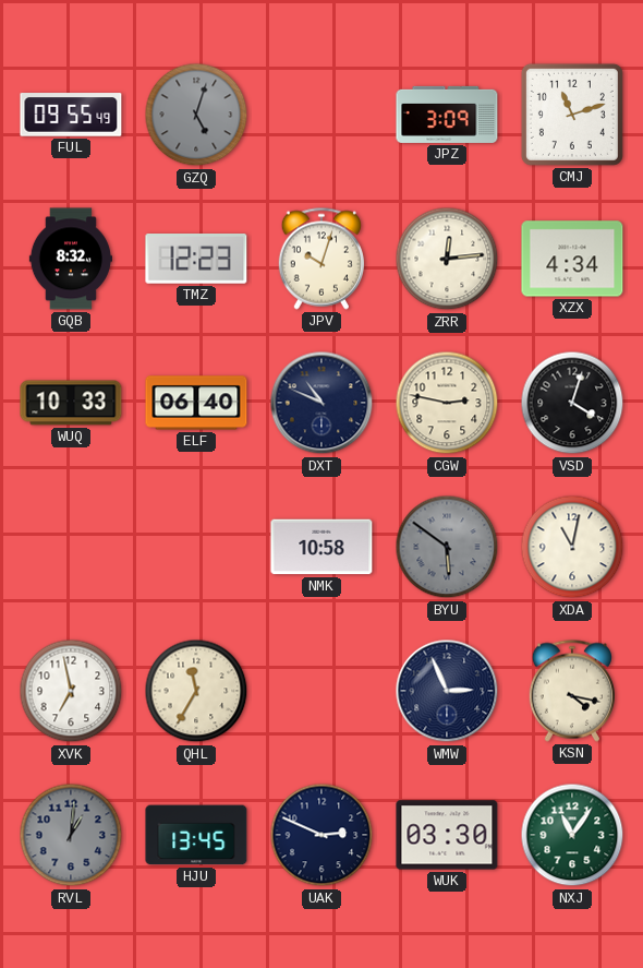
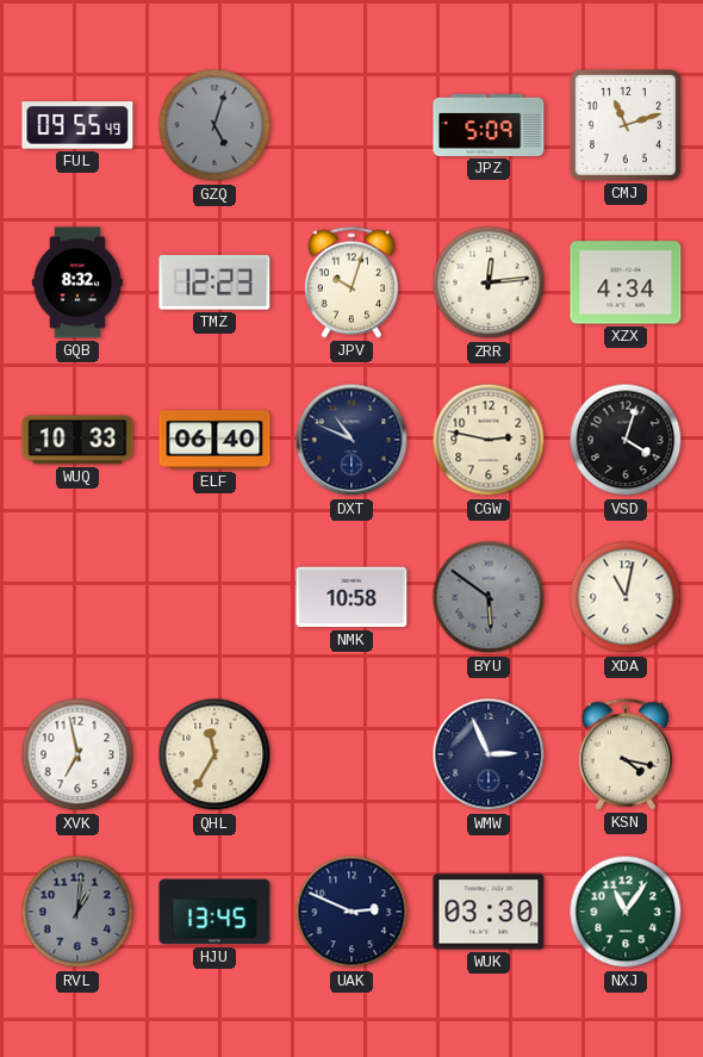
JPZ: 3:09 -> 5:09 (489, 125)
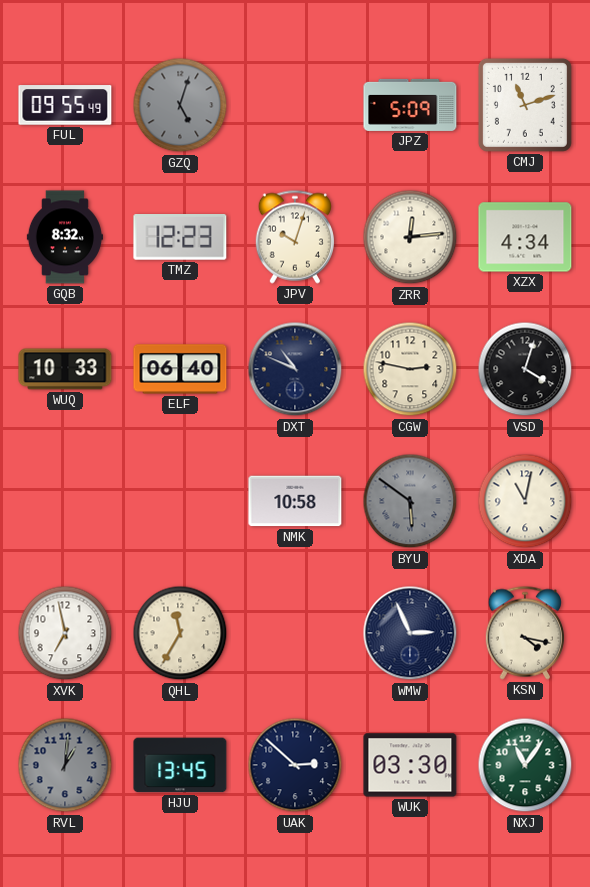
UAK: 2:49 -> 2:52 (295, 765)
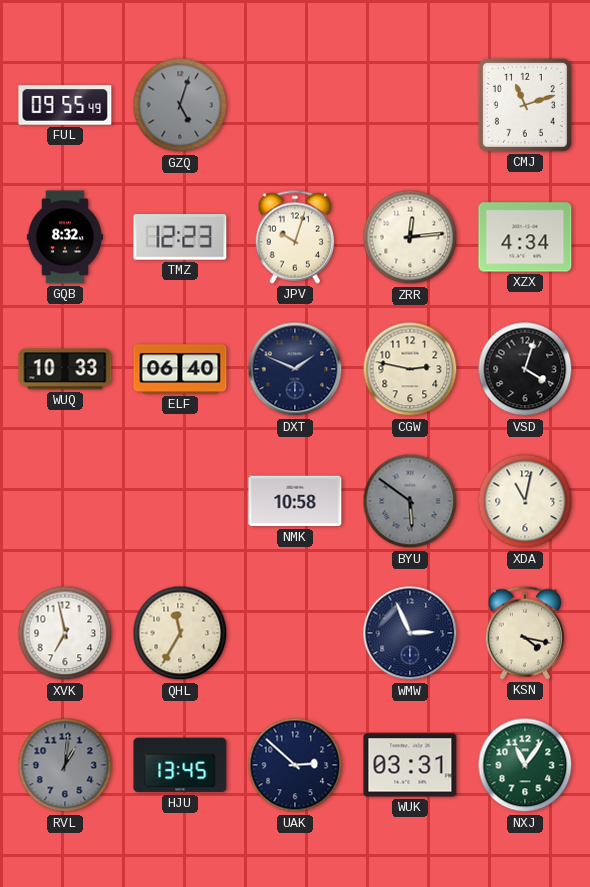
JPZ: 5:09 -> none (410, 105)
DXT: 10:49 -> 1:49 (295, 369)
WUK: 03:30 -> 03:31 (410, 765)
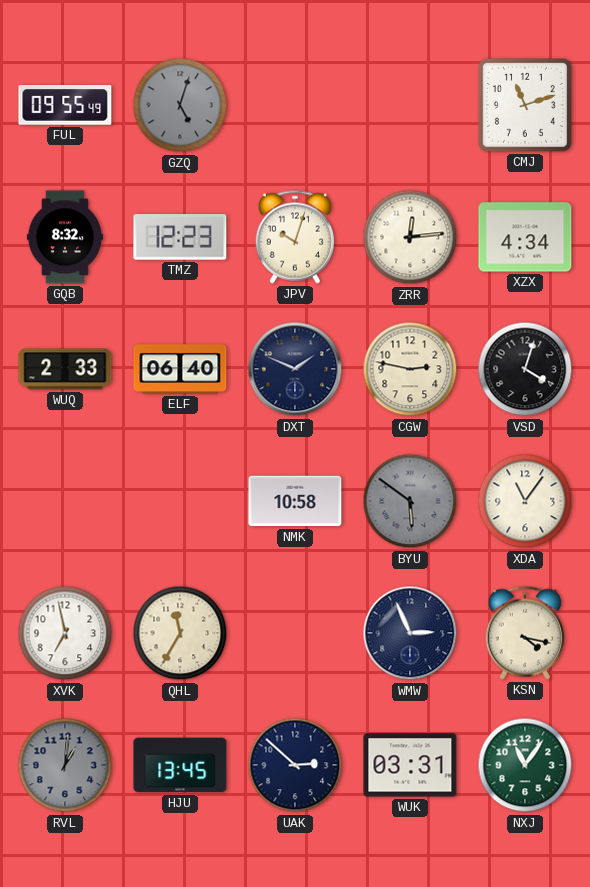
WUQ: 10:33 -> 2:33 (65, 369)
XDA: 11:02 -> 11:06 (525, 501)
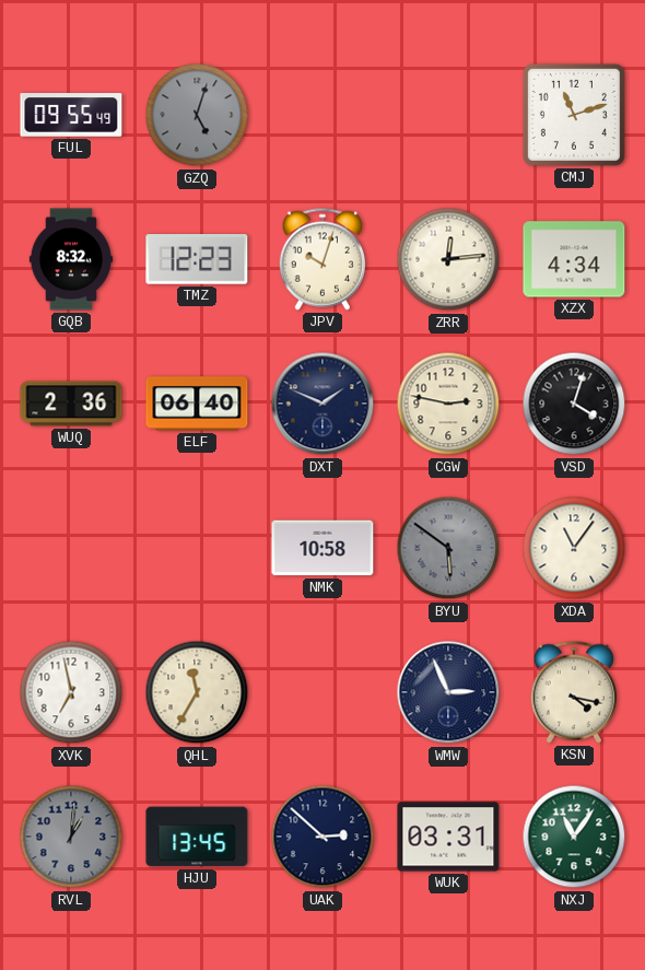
WUQ: 2:33 -> 2:36 (71, 404)
